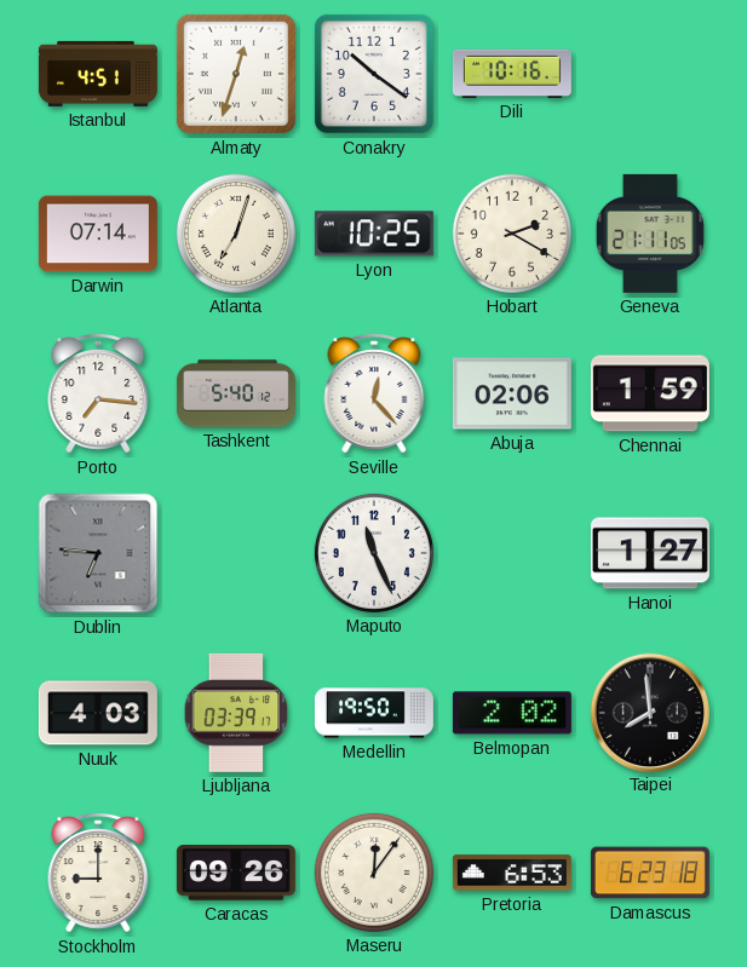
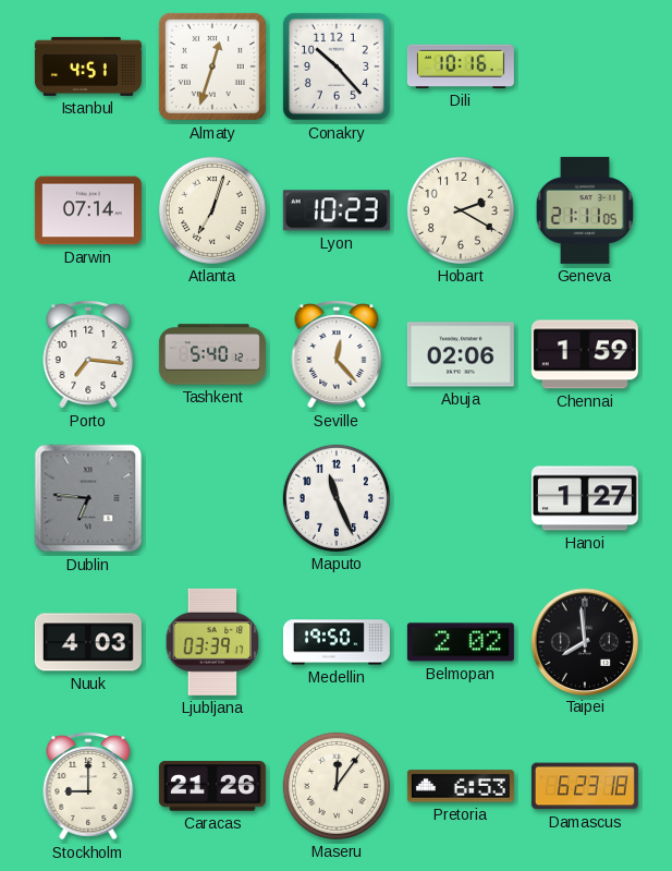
Conakry: 10:21 -> 10:23 (337, 66)
Lyon: 10:25 -> 10:23 (337, 210)
Caracas: 09:26 -> 21:26 (212, 786)
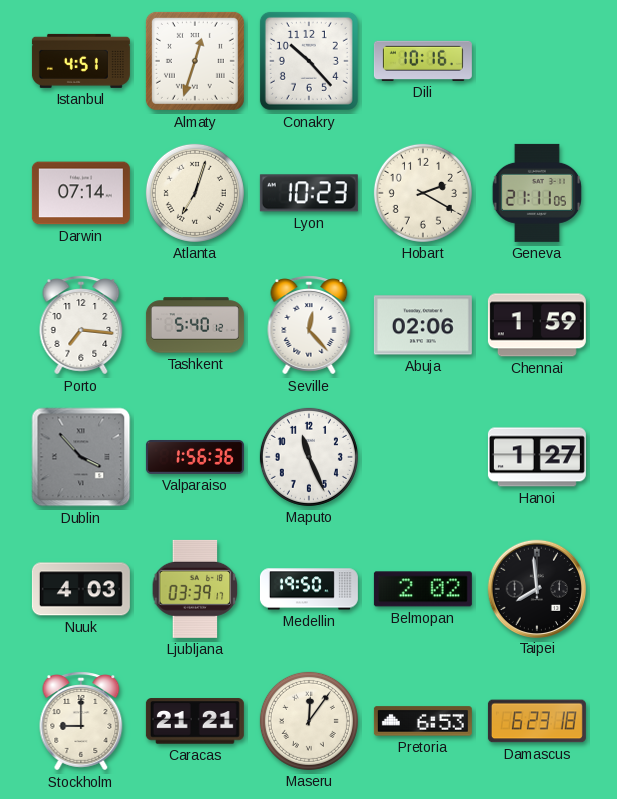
Dublin: 6:46 -> 3:53 (81, 457)
Valparaiso: none -> 1:56 (195, 458)
Caracas: 21:26 -> 21:21 (195, 721)
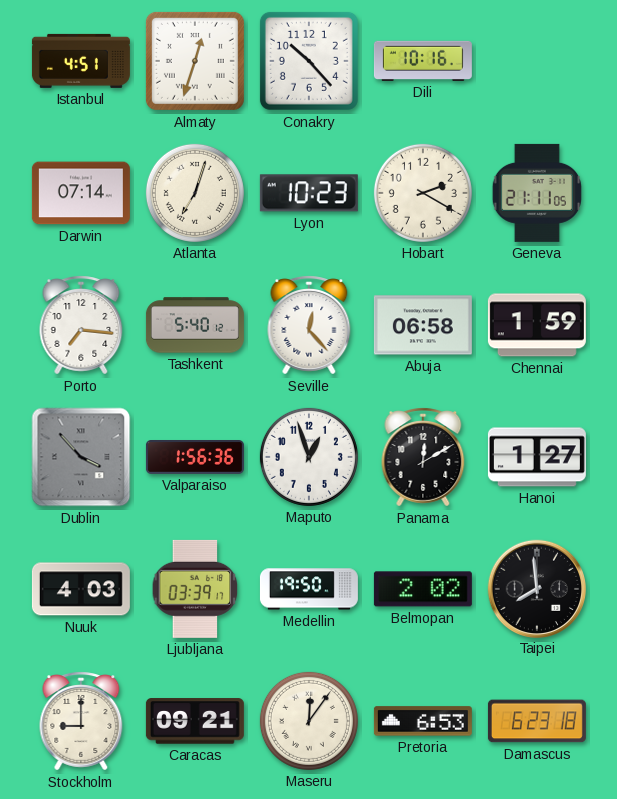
Abuja: 02:06 -> 06:58 (423, 325)
Maputo: 11:26 -> 12:57 (309, 457)
Panama: none -> 12:10 (423, 457)
Caracas: 21:21 -> 09:21 (195, 721)
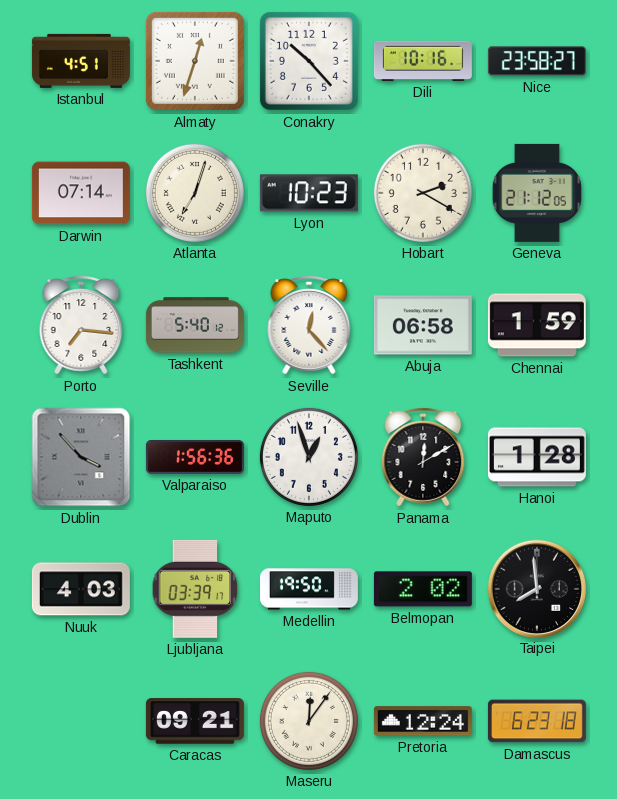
Nice: none -> 23:58 (537, 61)
Geneva: 21:11 -> 21:12 (537, 193)
Hanoi: 1:27 -> 1:28 (537, 457)
Stockholm: 9:00 -> none (81, 721)
Pretoria: 6:53 -> 12:24 (423, 721)
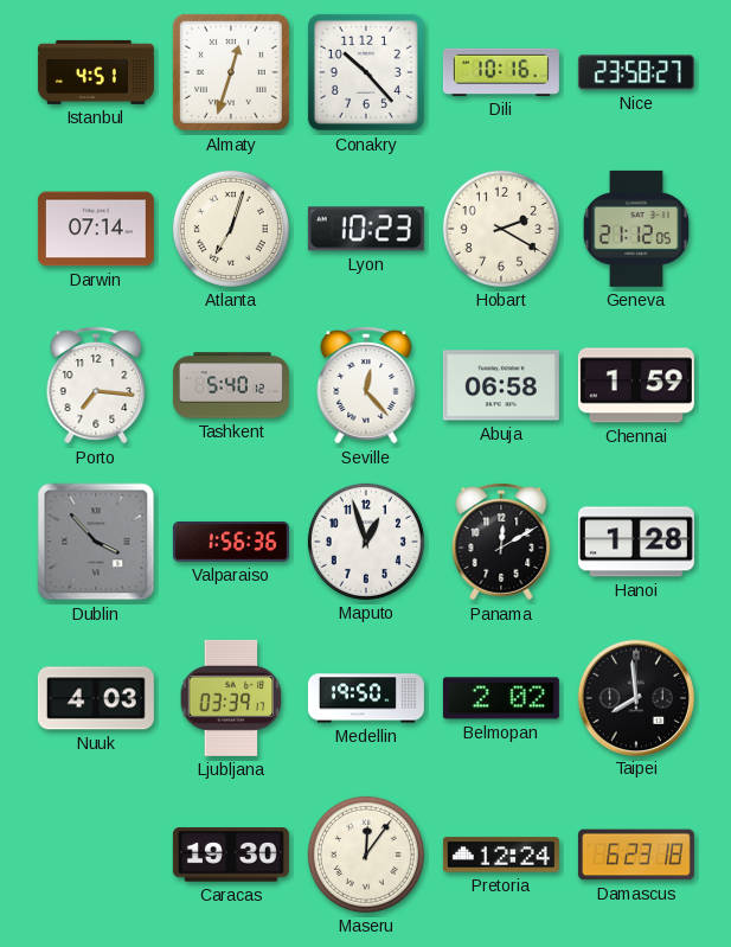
Caracas: 09:21 -> 19:30 (231, 855)
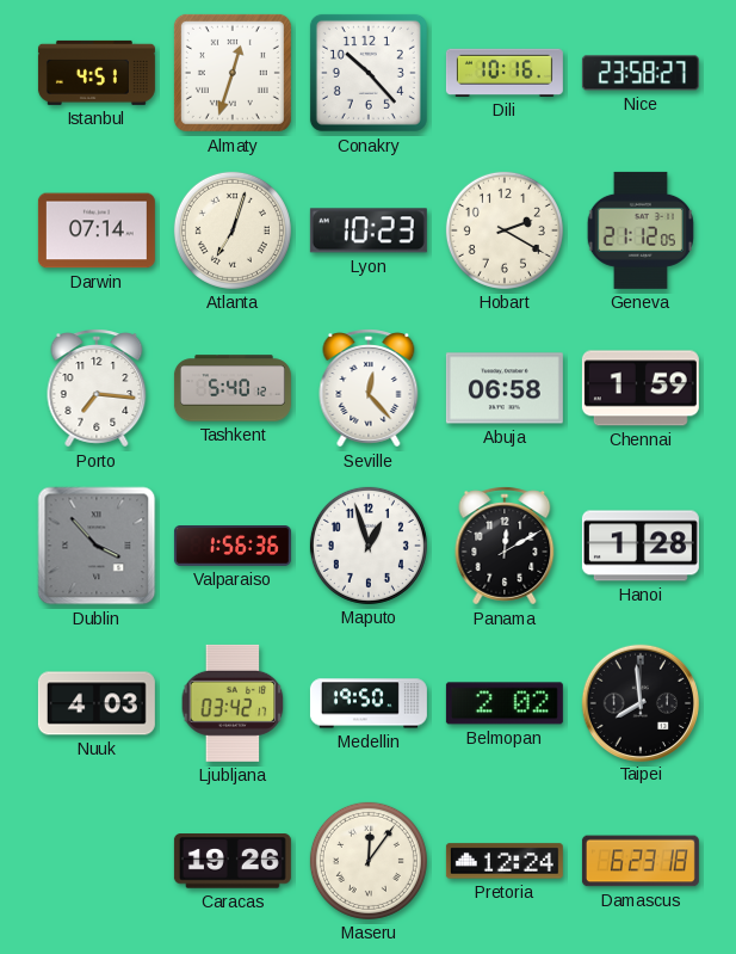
Ljubljana: 03:39 -> 03:42 (233, 703)
Caracas: 19:30 -> 19:26 (233, 861)
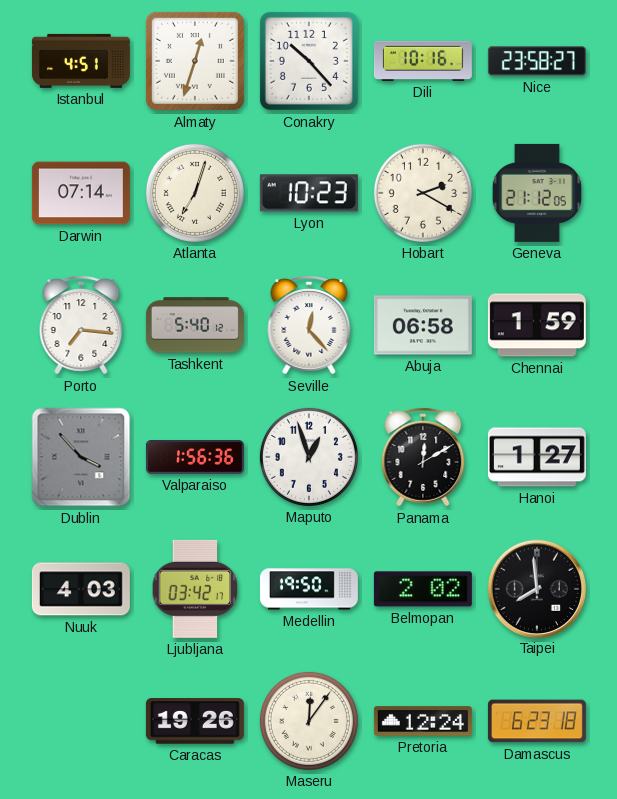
Hanoi: 1:28 -> 1:27 (537, 457)
